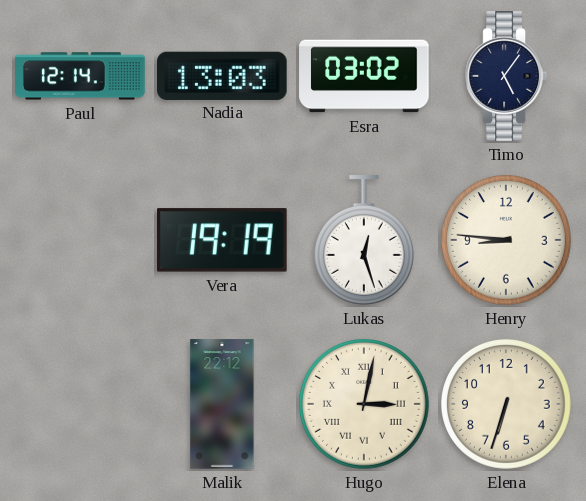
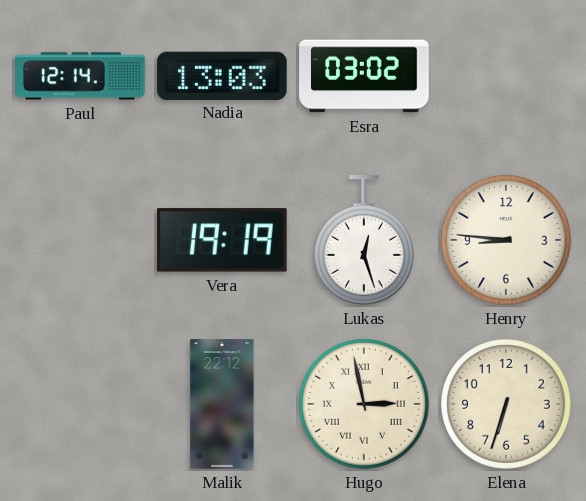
Timo: 5:06 -> none (505, 76)
Hugo: 3:02 -> 2:58 (365, 405)
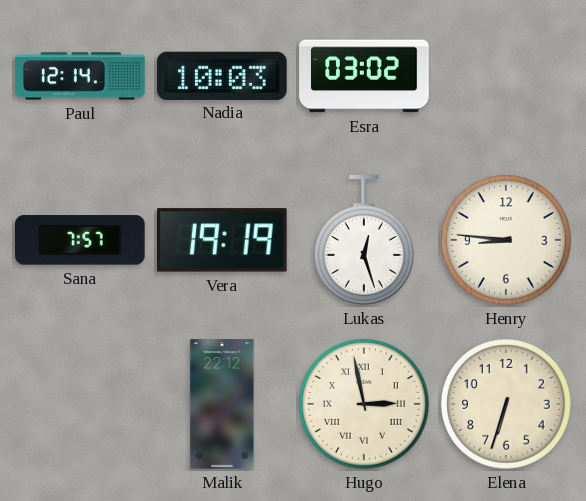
Nadia: 13:03 -> 10:03 (223, 75)
Sana: none -> 7:57 (80, 240)
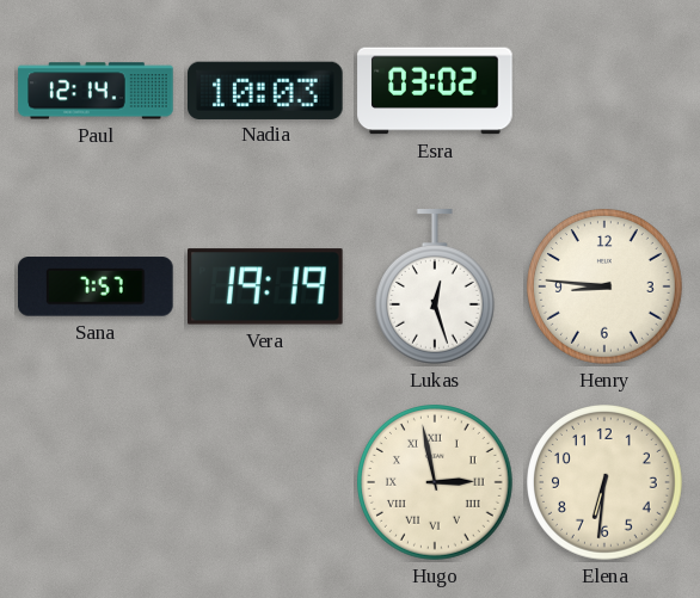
Malik: 22:12 -> none (222, 404)
Elena: 6:33 -> 6:31 (606, 483)
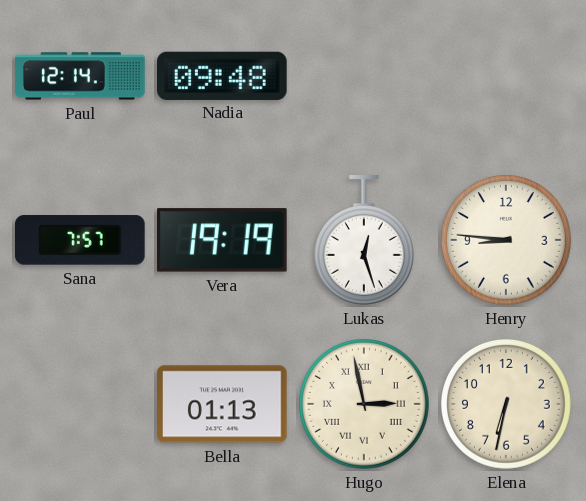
Nadia: 10:03 -> 09:48 (223, 75)
Esra: 03:02 -> none (435, 91)
Bella: none -> 01:13 (222, 404)
Elena: 6:31 -> 6:32 (507, 405)
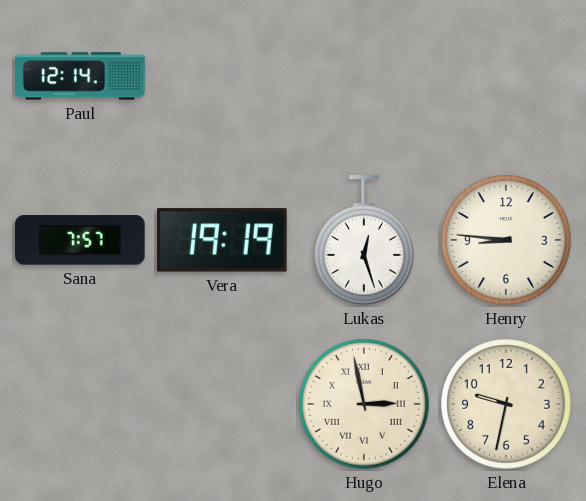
Nadia: 09:48 -> none (223, 75)
Bella: 01:13 -> none (222, 404)
Elena: 6:32 -> 9:32 (507, 405)
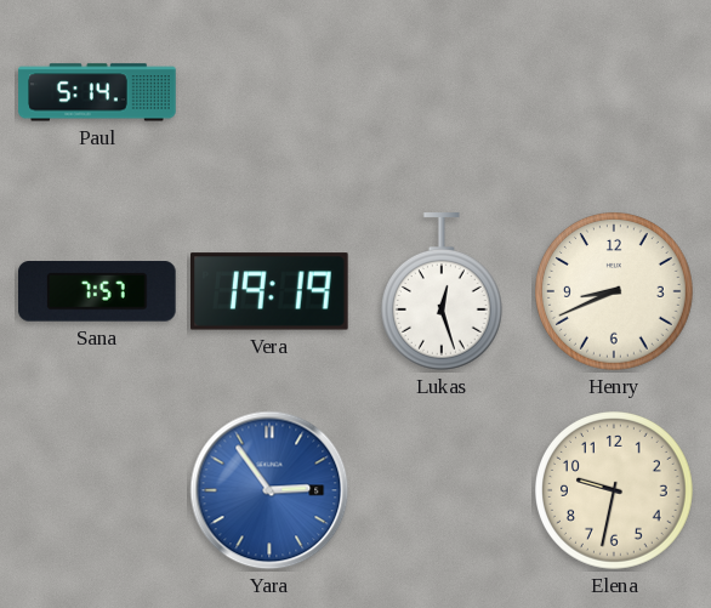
Paul: 12:14 -> 5:14 (97, 92)
Henry: 8:46 -> 8:41 (615, 292)
Yara: none -> 2:54 (269, 490)
Hugo: 2:58 -> none (365, 405)
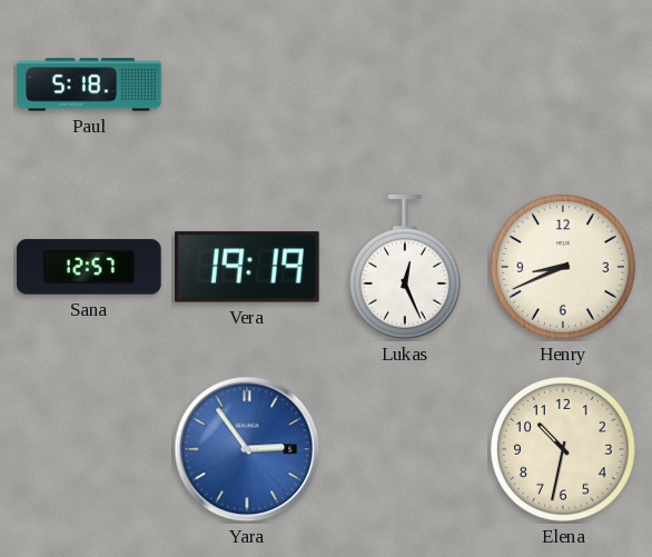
Paul: 5:14 -> 5:18 (89, 84)
Sana: 7:57 -> 12:57 (89, 267)
Lukas: 12:27 -> 12:26 (405, 267)
Elena: 9:32 -> 10:32 (564, 450)
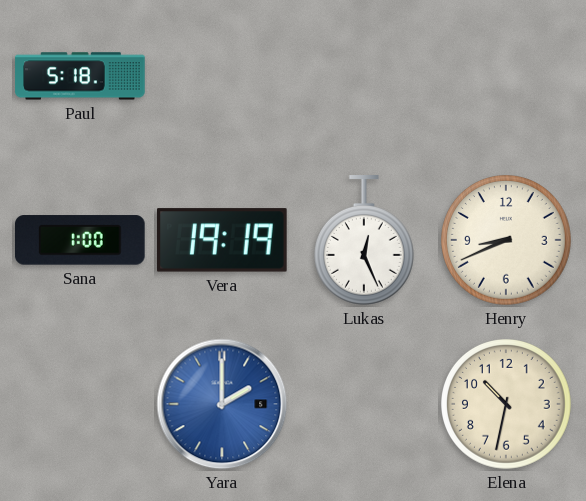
Sana: 12:57 -> 1:00 (80, 240)
Yara: 2:54 -> 2:00 (222, 404)
